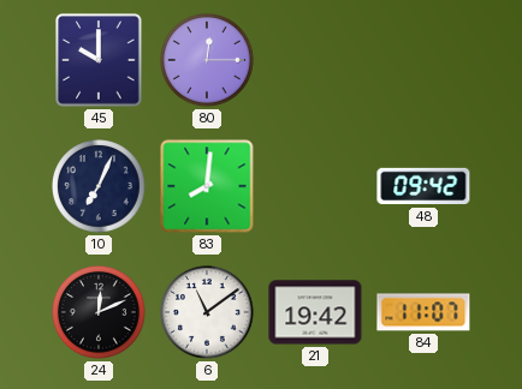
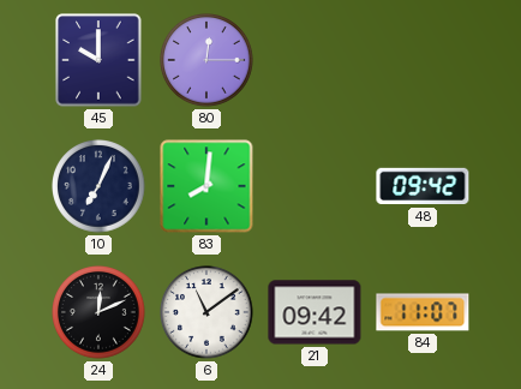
21: 19:42 -> 09:42 (315, 312)
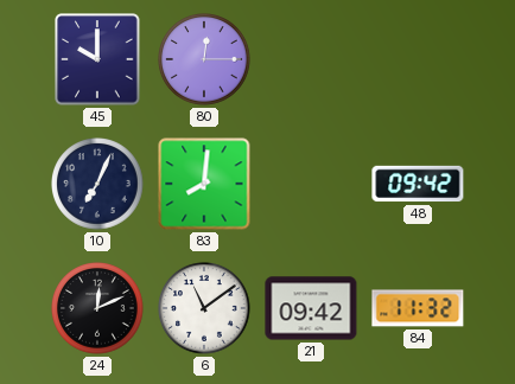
84: 11:07 -> 11:32 (418, 308)
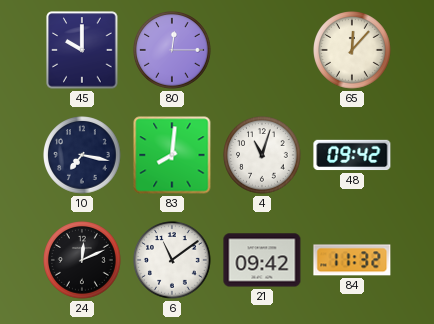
65: none -> 12:07 (352, 50)
10: 7:04 -> 7:17 (82, 155)
4: none -> 11:03 (262, 155)
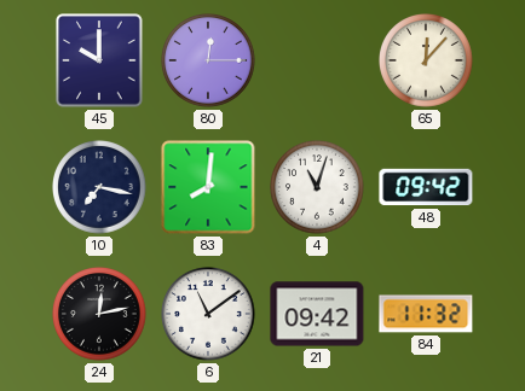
24: 12:11 -> 12:13 (99, 314)
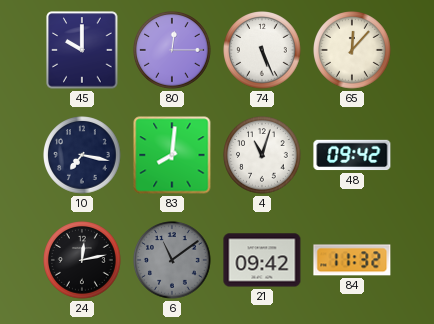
74: none -> 5:26 (262, 50)
6 dial: white -> grey (172, 260)
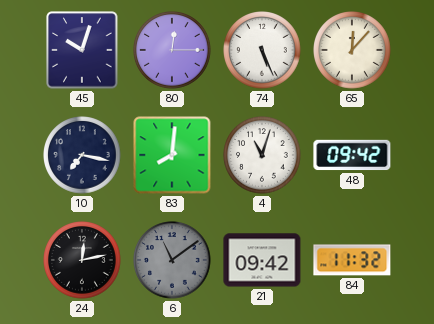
45: 10:00 -> 10:03 (82, 50)
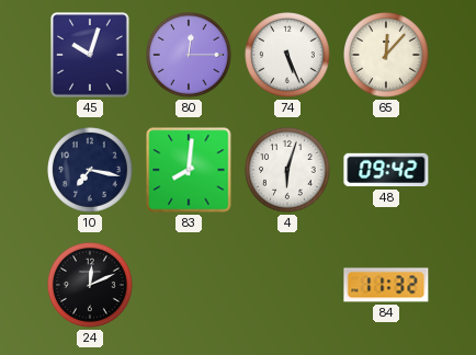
4: 11:03 -> 6:03 (287, 170)
24: 12:13 -> 12:11 (90, 285)
6: 11:09 -> none (172, 260)
21: 09:42 -> none (262, 260)
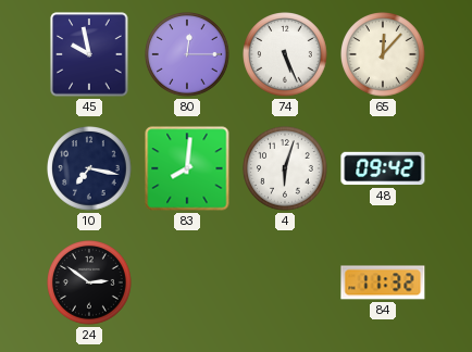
45: 10:03 -> 9:58 (89, 54)
24: 12:11 -> 2:51 (89, 282)
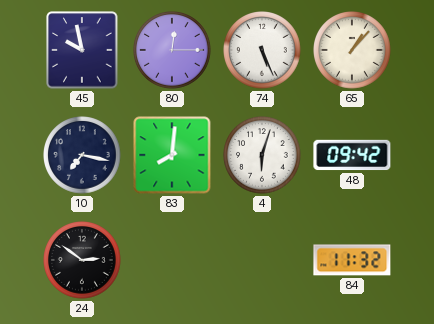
65: 12:07 -> 1:07 (352, 50)
